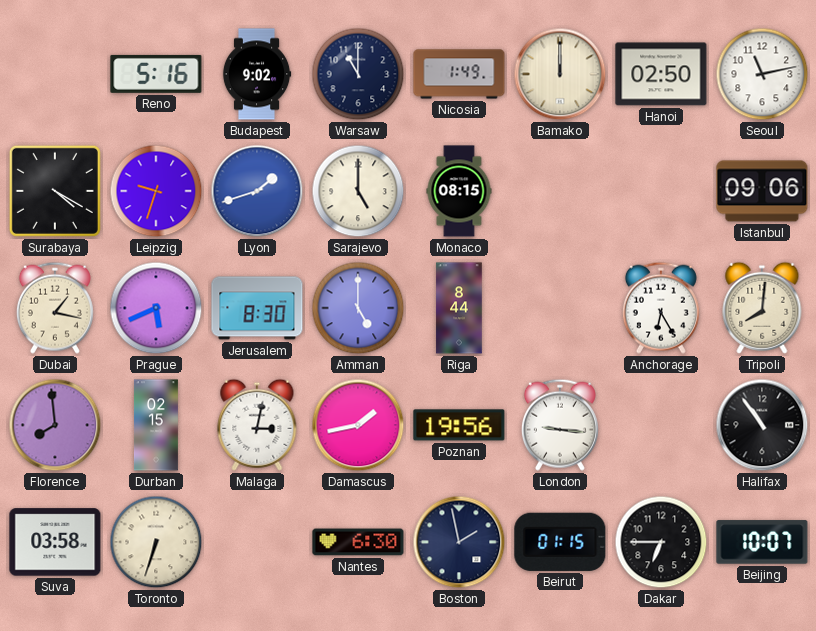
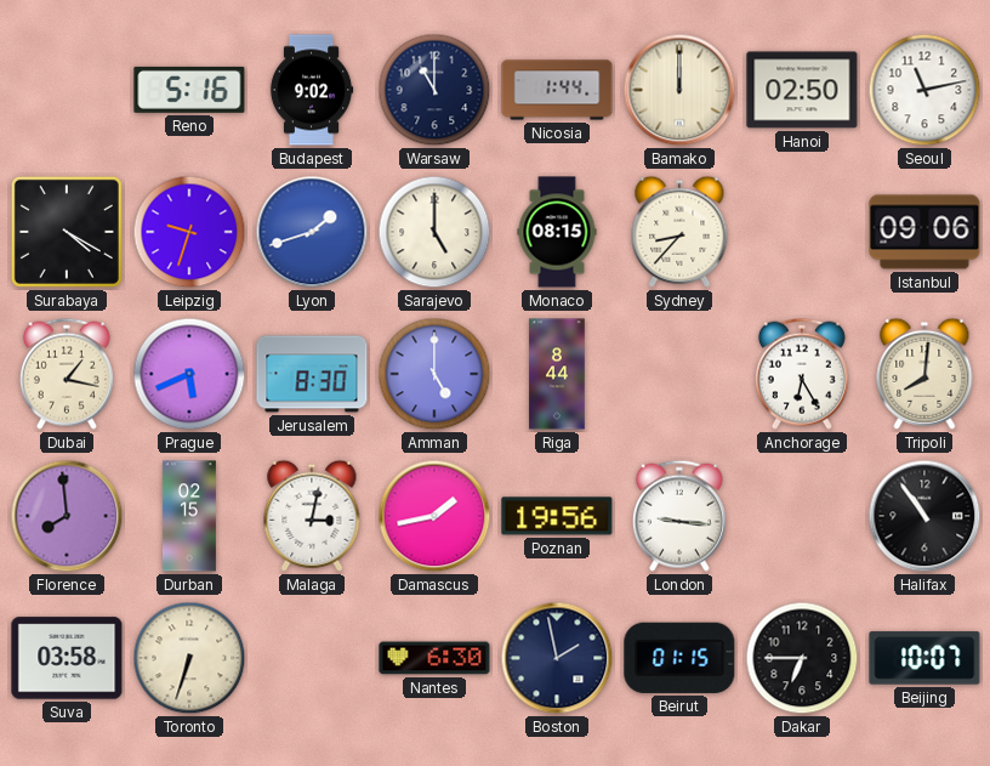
Nicosia: 1:49 -> 1:44 (557, 90)
Sydney: none -> 8:37 (679, 232)
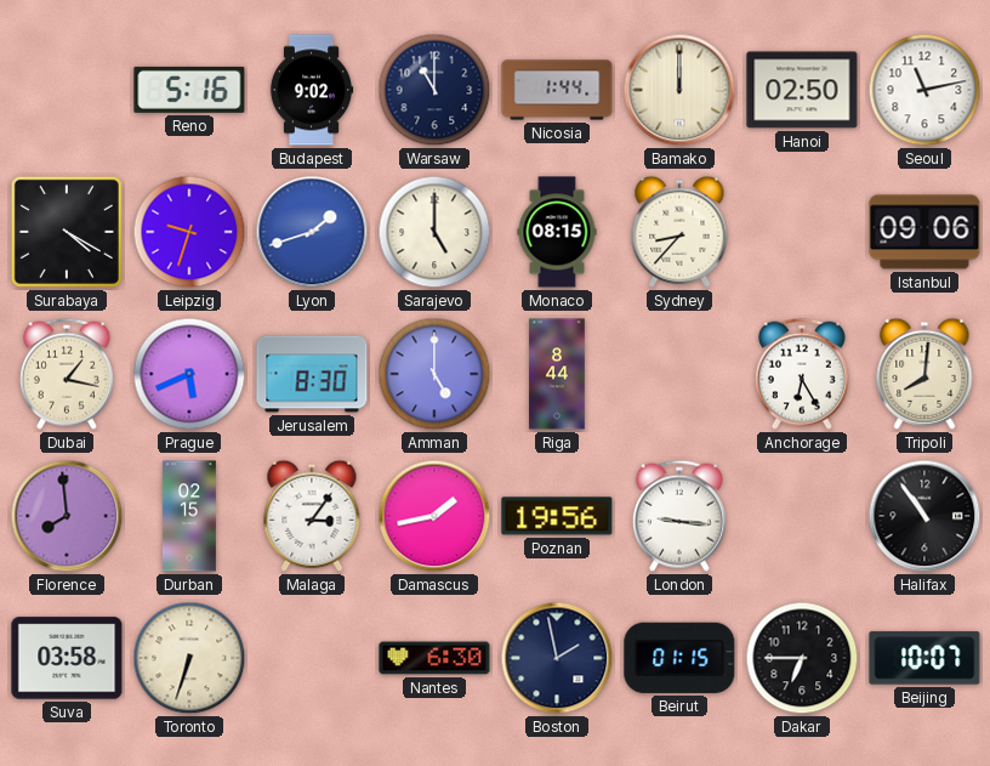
Malaga: 3:02 -> 3:06 (312, 516)
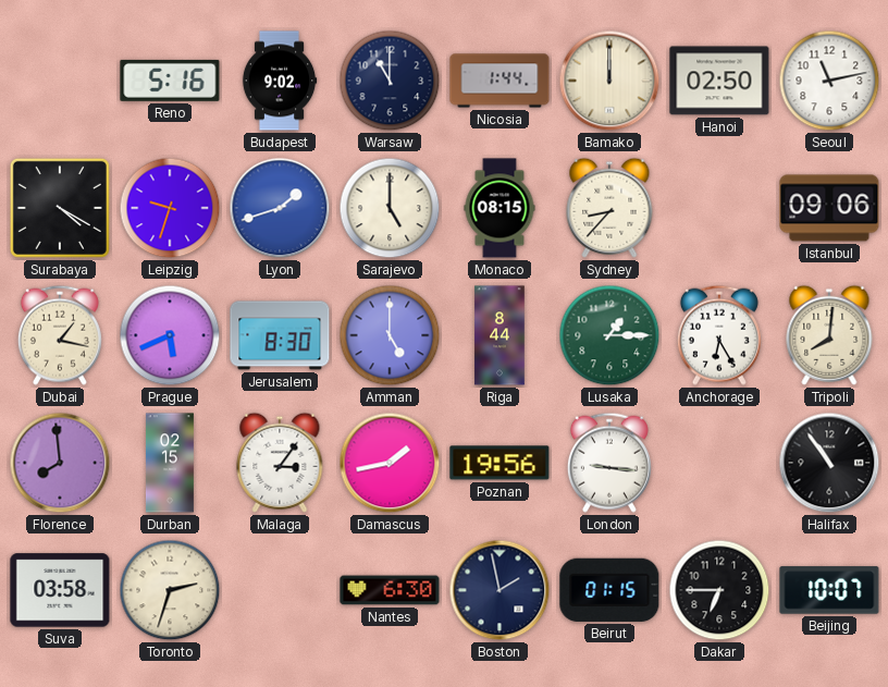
Lusaka: none -> 1:15 (609, 335)
Toronto: 6:33 -> 2:33 (170, 590)
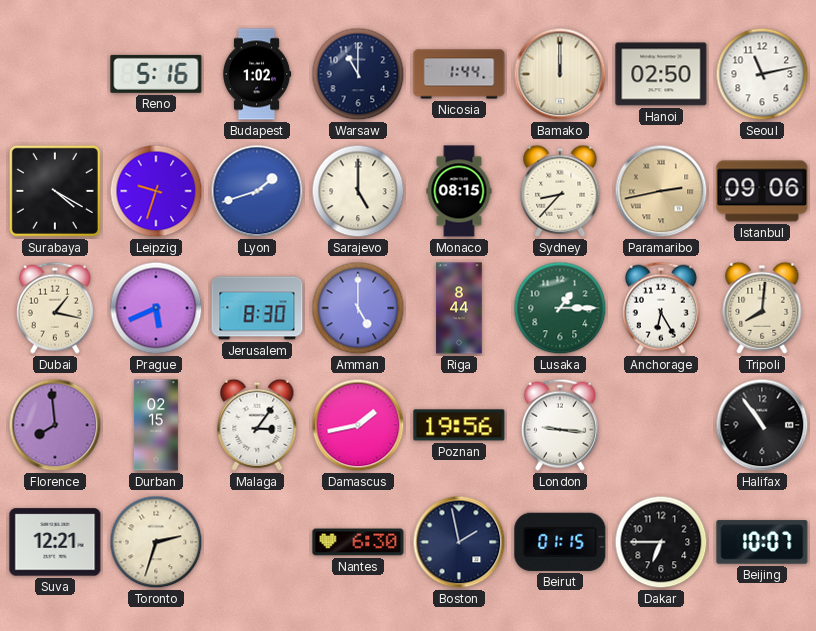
Budapest: 9:02 -> 1:02 (257, 74)
Paramaribo: none -> 2:43 (661, 191)
Suva: 03:58 -> 12:21 (55, 542)
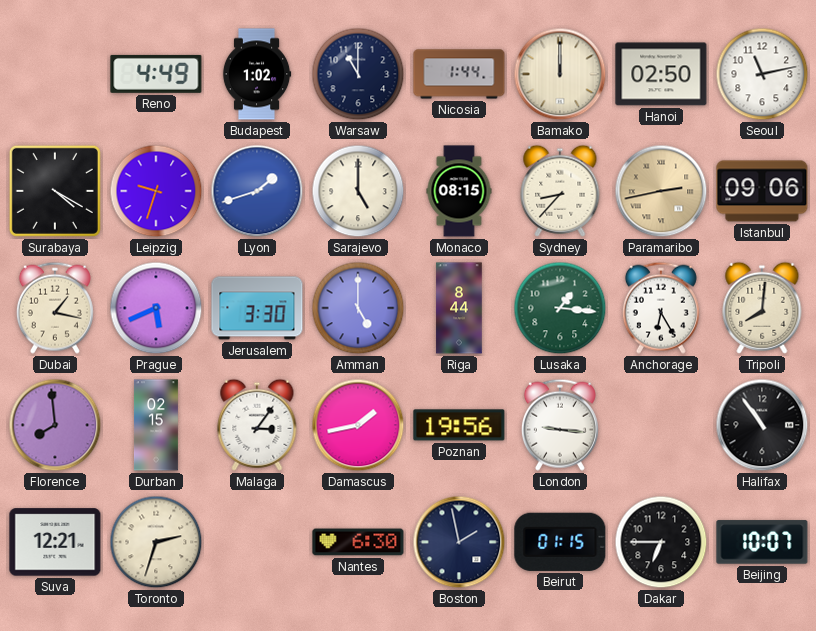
Reno: 5:16 -> 4:49 (156, 74)
Jerusalem: 8:30 -> 3:30 (257, 308)
Lusaka: 1:15 -> 1:16 (560, 308)
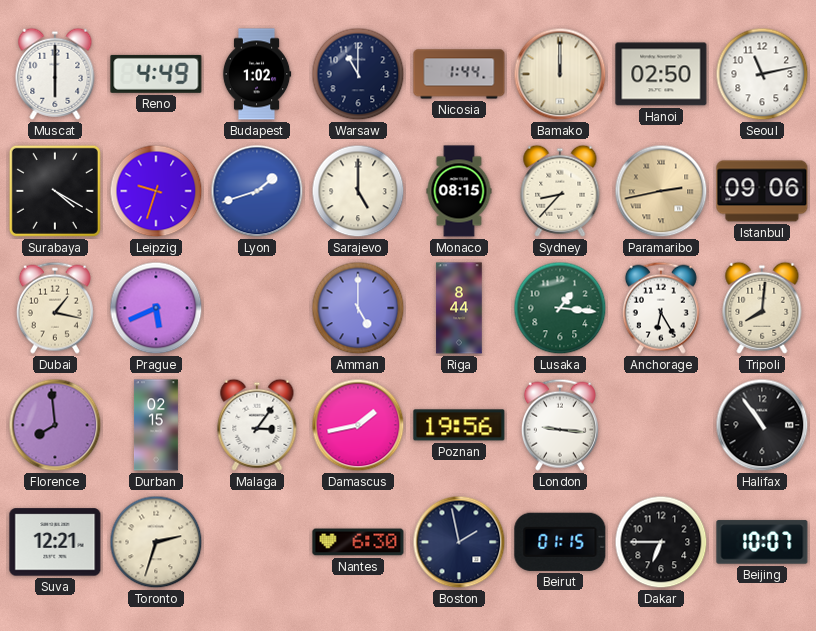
Muscat: none -> 6:00 (55, 74)
Jerusalem: 3:30 -> none (257, 308)
